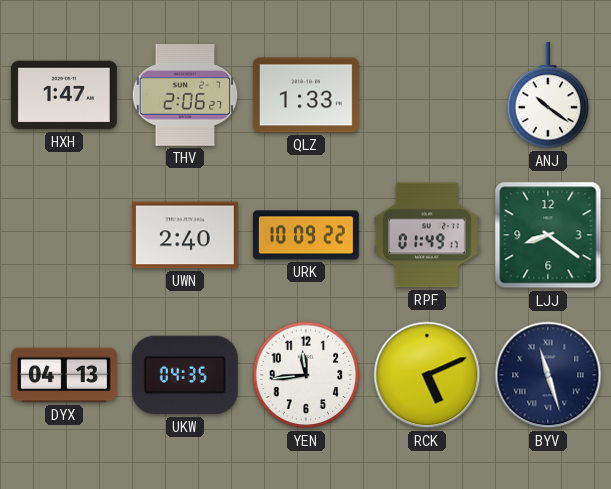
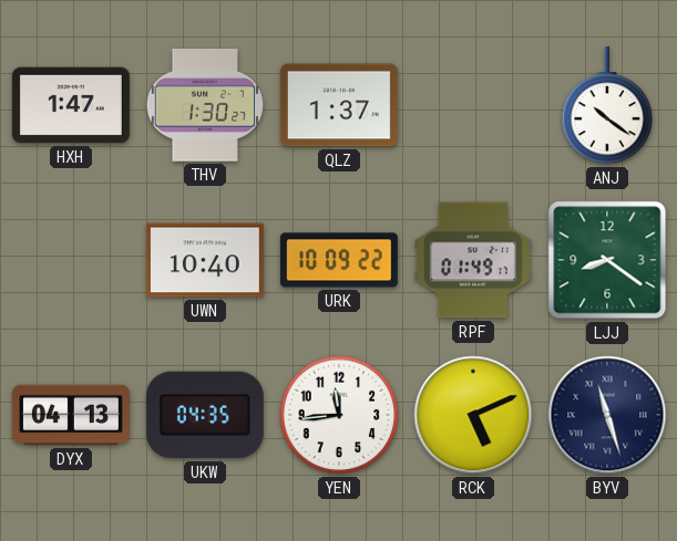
THV: 2:06 -> 1:30 (205, 106)
QLZ: 1:33 -> 1:37 (339, 105)
UWN: 2:40 -> 10:40 (205, 260)
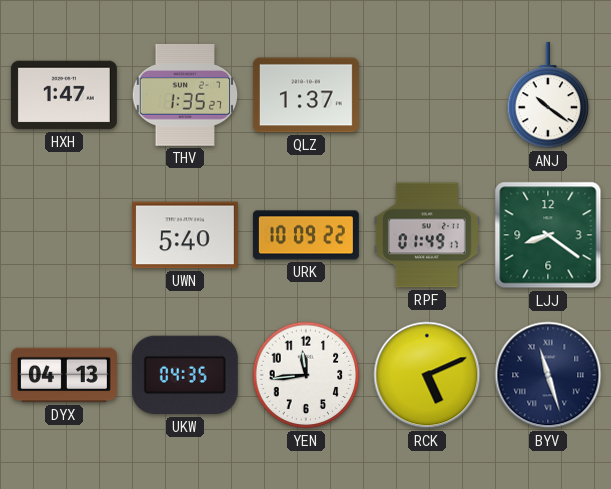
THV: 1:30 -> 1:35 (185, 96)
UWN: 10:40 -> 5:40 (185, 235)
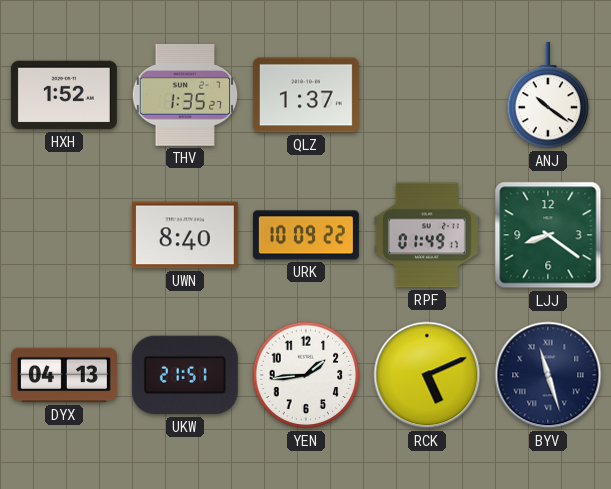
HXH: 1:47 -> 1:52 (64, 95)
UWN: 5:40 -> 8:40 (185, 235)
UKW: 04:35 -> 21:51 (185, 375)
YEN: 11:44 -> 1:44 (306, 375)
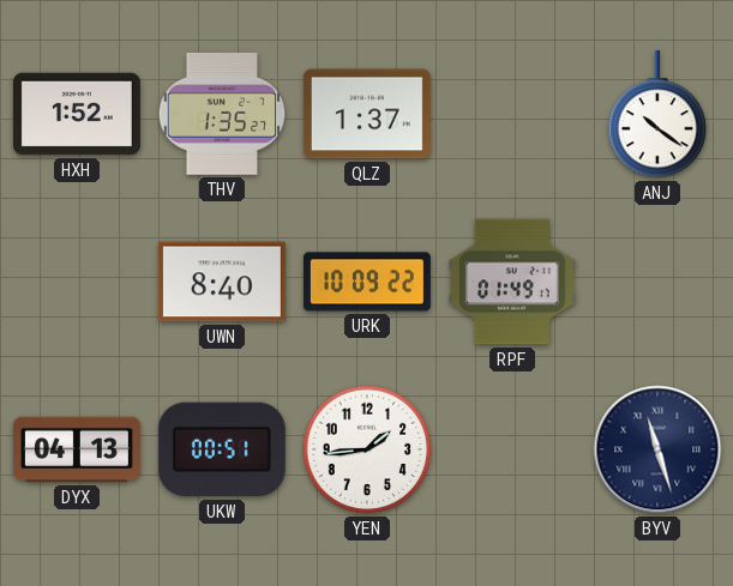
LJJ: 8:21 -> none (548, 235)
UKW: 21:51 -> 00:51 (222, 449)
RCK: 5:11 -> none (427, 375)
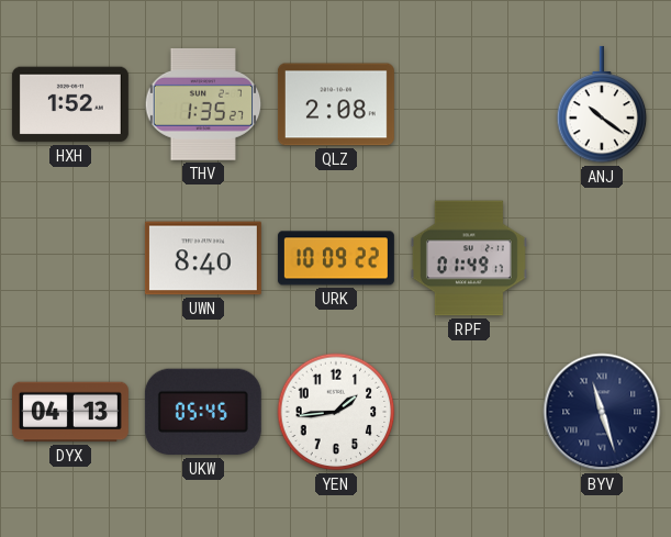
QLZ: 1:37 -> 2:08 (336, 104)
UKW: 00:51 -> 05:45 (203, 412)
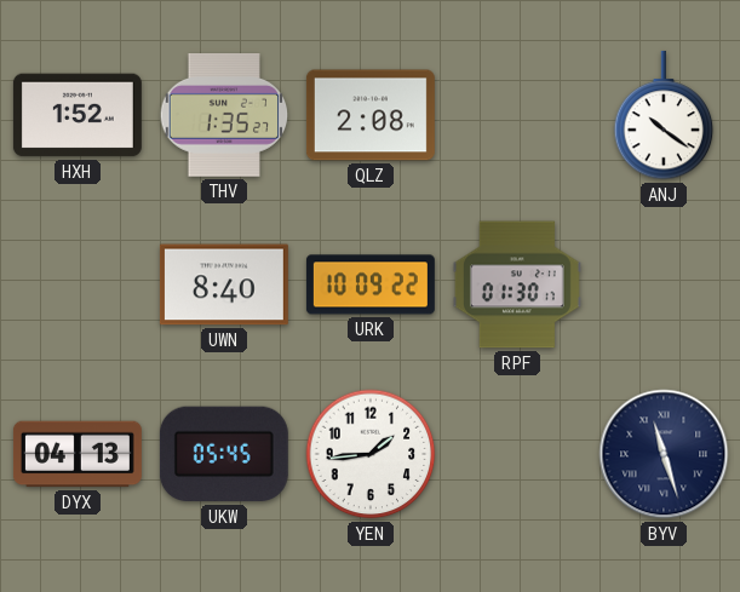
RPF: 01:49 -> 01:30 (517, 284)
